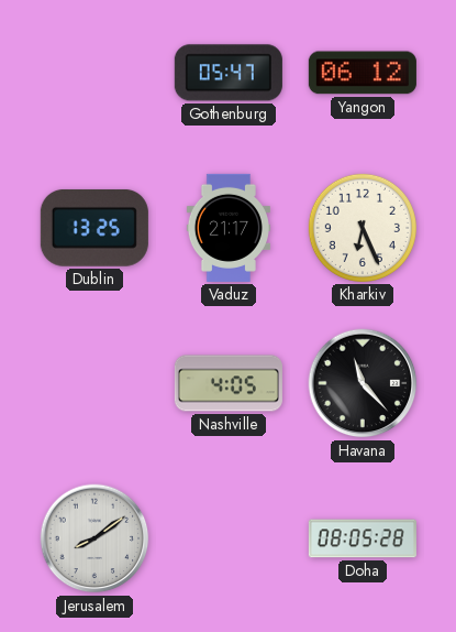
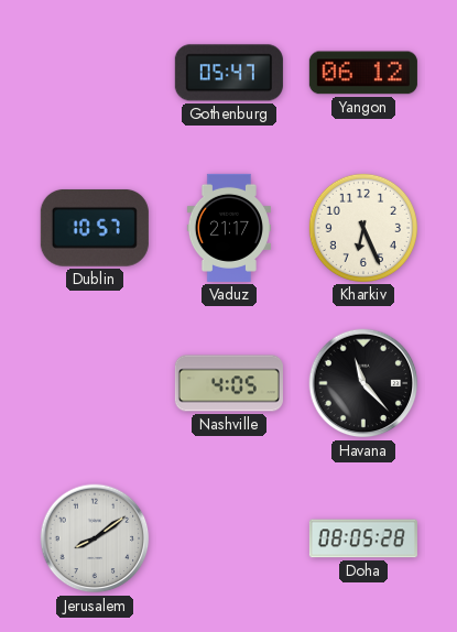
Dublin: 13:25 -> 10:57 (95, 228)
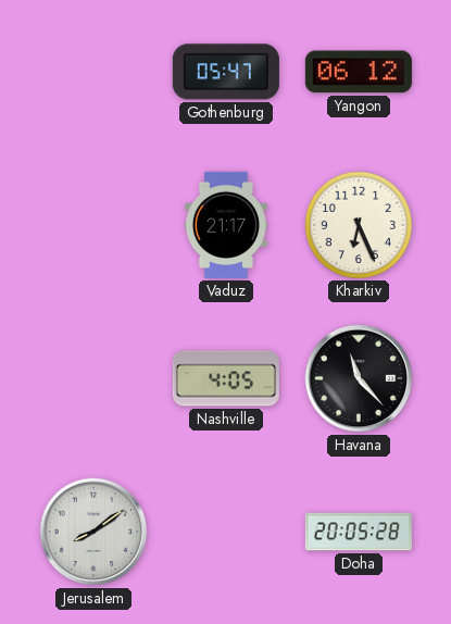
Dublin: 10:57 -> none (95, 228)
Doha: 08:05 -> 20:05 (359, 532)
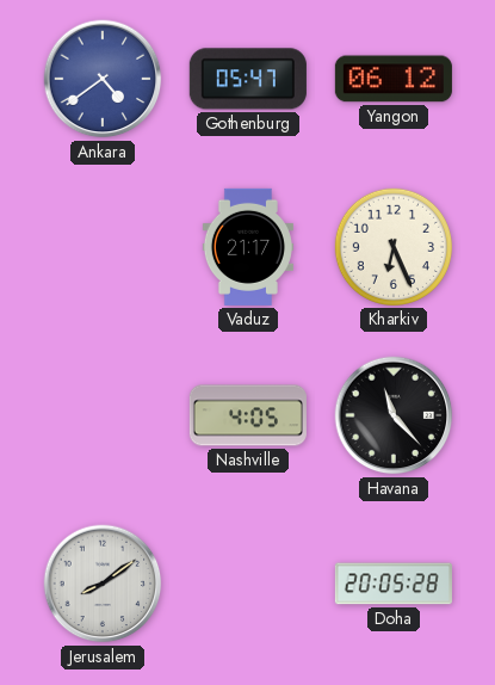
Ankara: none -> 4:39 (103, 79)
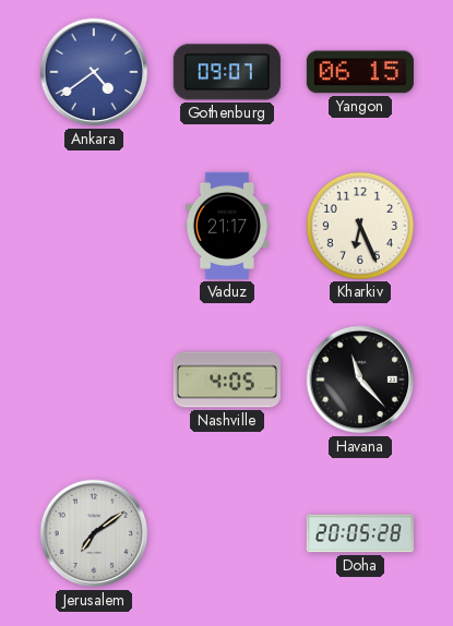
Gothenburg: 05:47 -> 09:07 (227, 72)
Yangon: 06:12 -> 06:15 (360, 72)
Jerusalem: 8:09 -> 7:09 (94, 533)
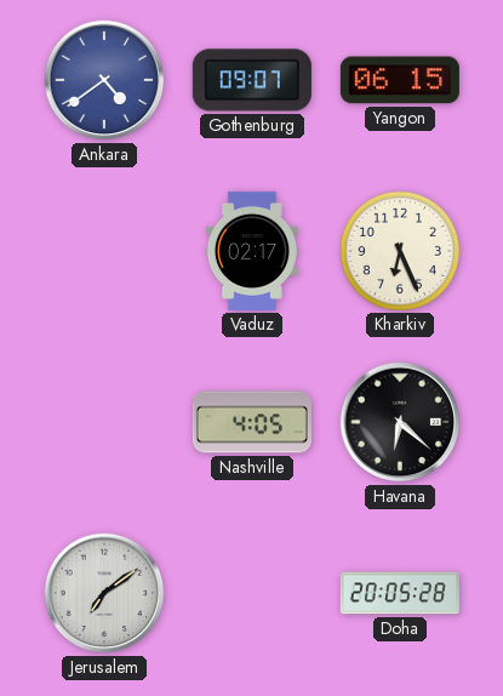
Vaduz: 21:17 -> 02:17 (252, 251)
Havana: 11:23 -> 6:22 (400, 422)
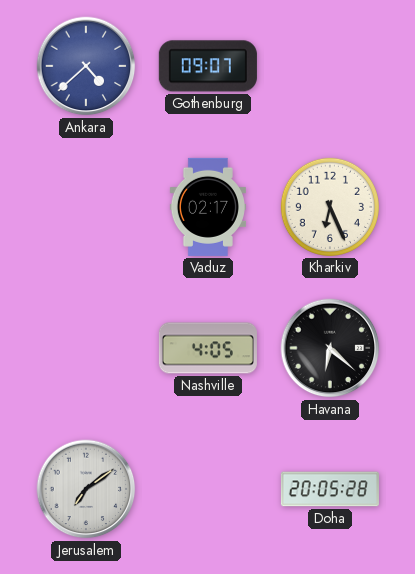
Ankara: 4:39 -> 4:38 (86, 66)
Yangon: 06:15 -> none (400, 80)
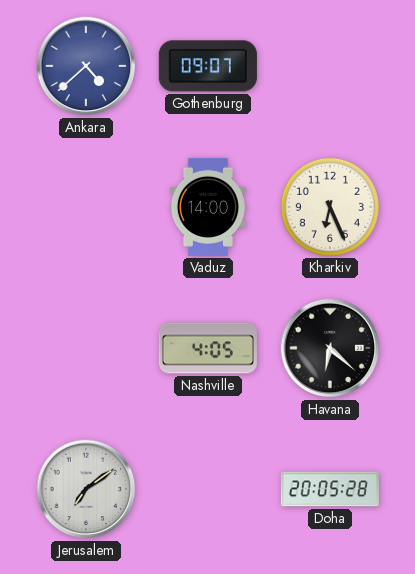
Vaduz: 02:17 -> 14:00 (208, 207)
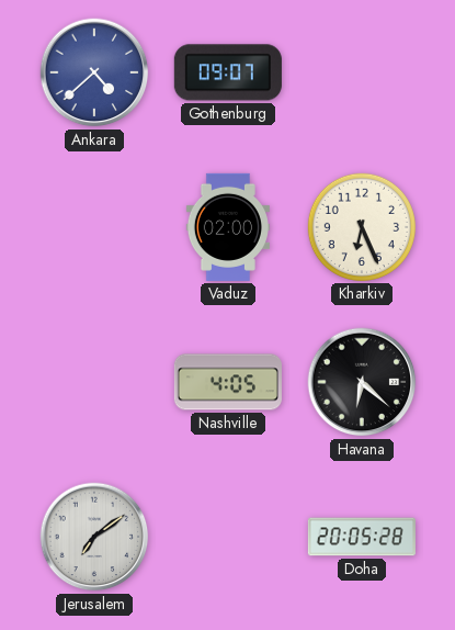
Vaduz: 14:00 -> 02:00 (228, 227)
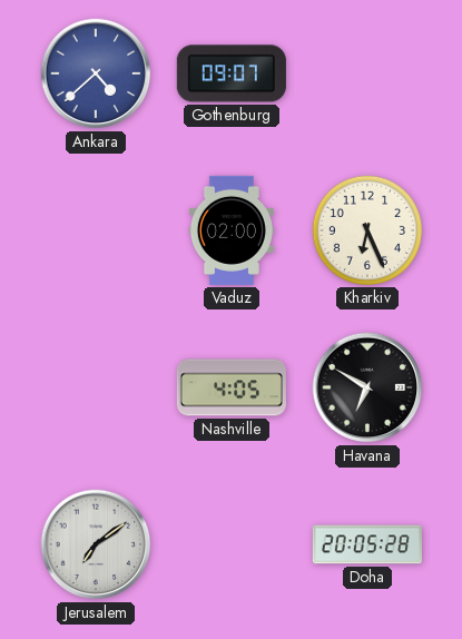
Havana: 6:22 -> 6:50 (367, 387)
